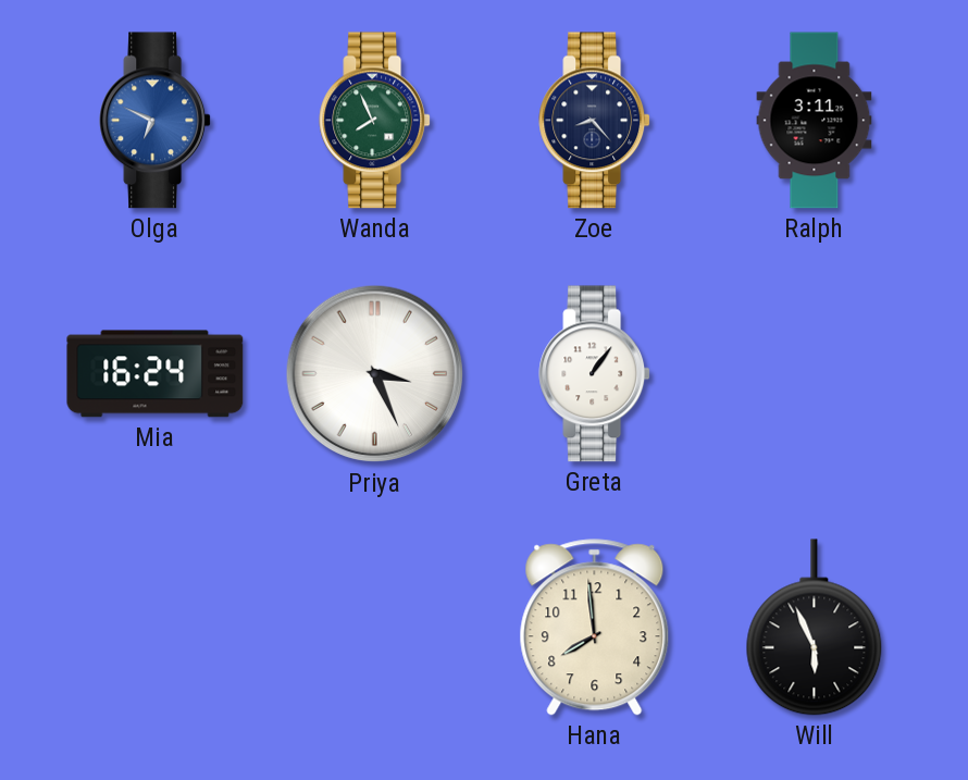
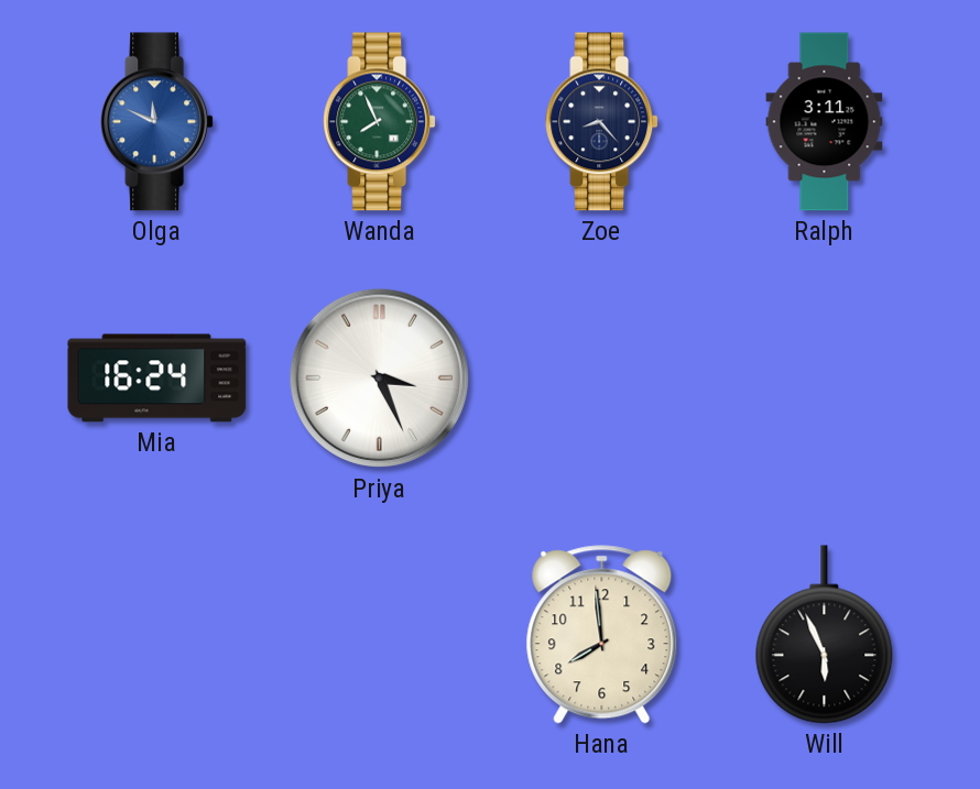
Olga: 6:49 -> 11:49 (157, 122)
Greta: 1:06 -> none (595, 374)
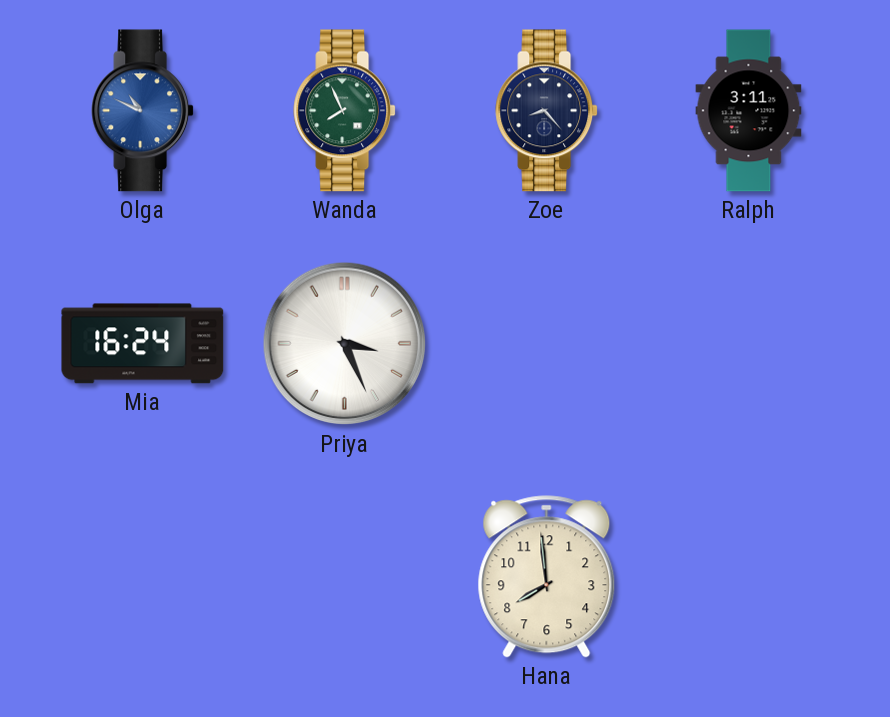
Olga: 11:49 -> 10:49 (143, 111)
Will: 5:56 -> none (825, 635)
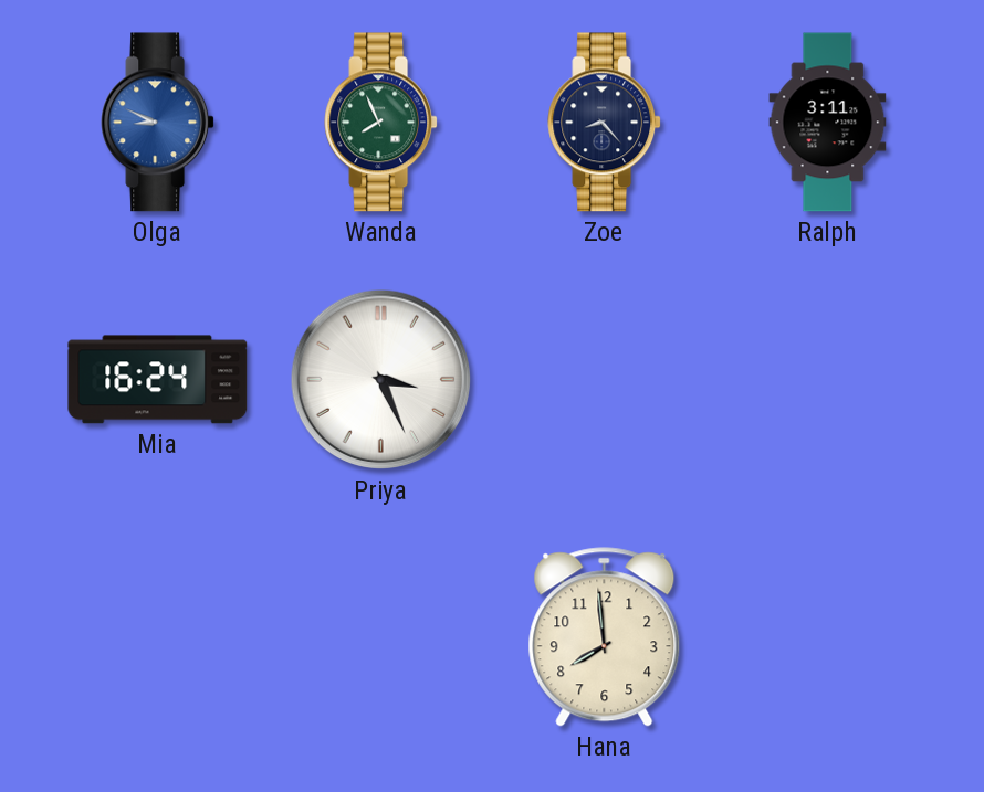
Olga: 10:49 -> 8:49 (158, 123)
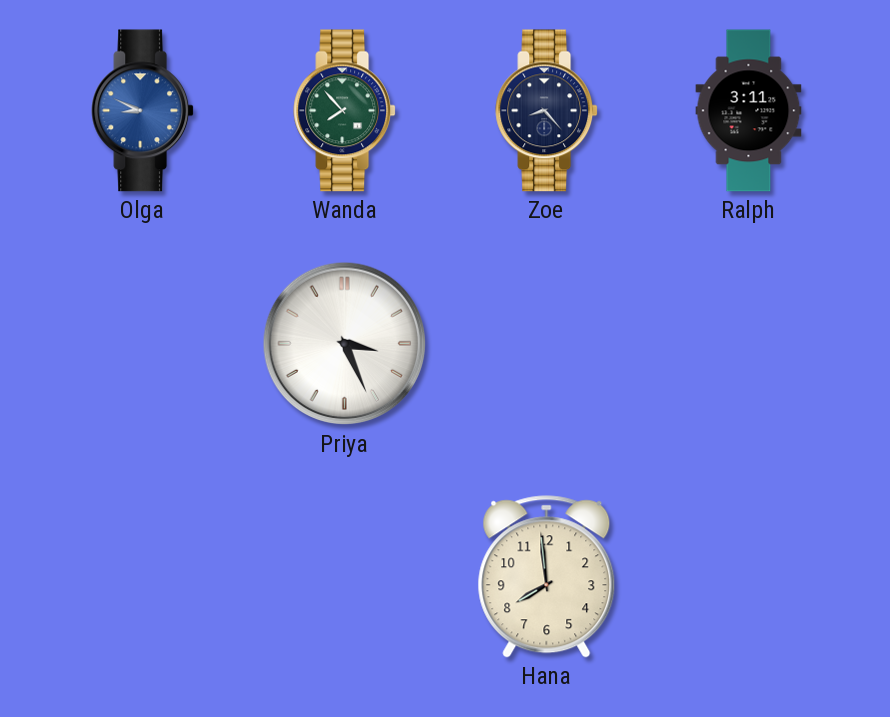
Wanda: 7:56 -> 7:53 (345, 111)
Mia: 16:24 -> none (158, 380)
